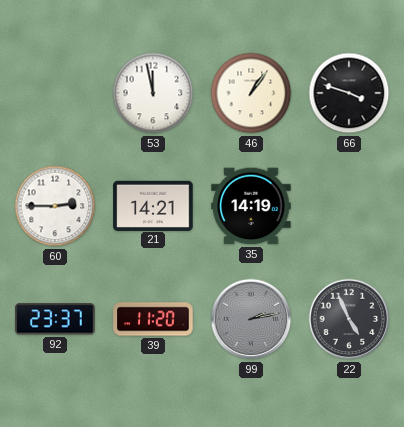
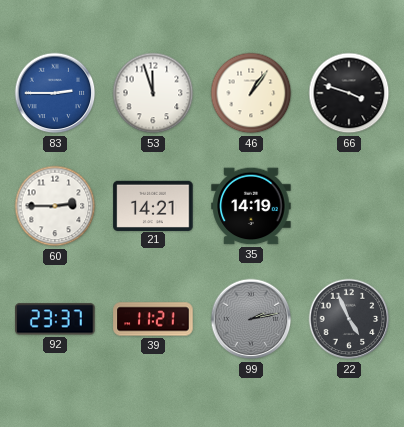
83: none -> 2:45 (55, 93)
53: 11:58 -> 11:57 (153, 93)
39: 11:20 -> 11:21 (153, 319)
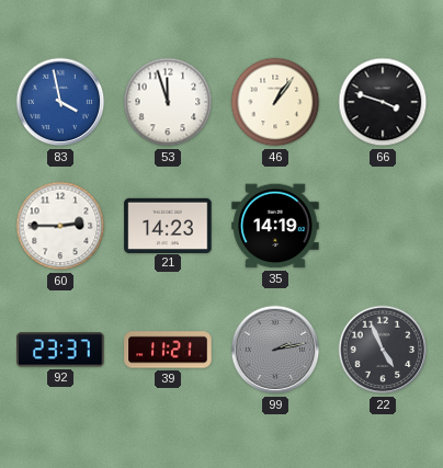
83: 2:45 -> 3:58 (60, 102)
21: 14:21 -> 14:23 (168, 225)
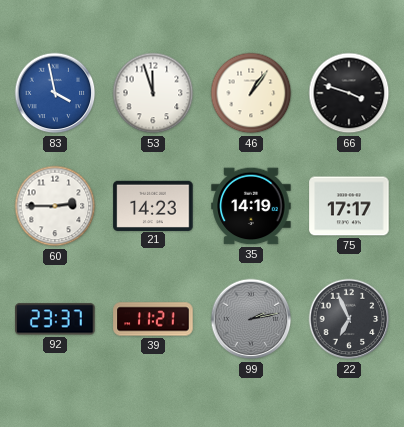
75: none -> 17:17 (349, 206)
22: 4:56 -> 6:56 (349, 319)
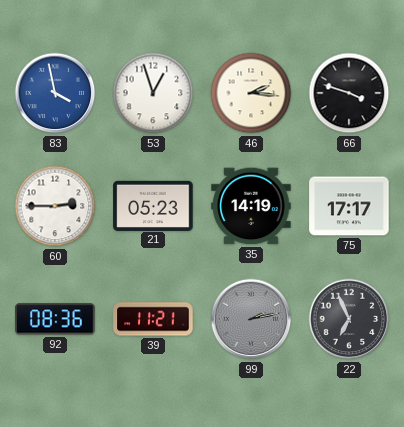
53: 11:57 -> 12:57 (153, 93)
46: 1:06 -> 2:16 (251, 93)
21: 14:23 -> 05:23 (153, 205)
92: 23:37 -> 08:36 (55, 319)
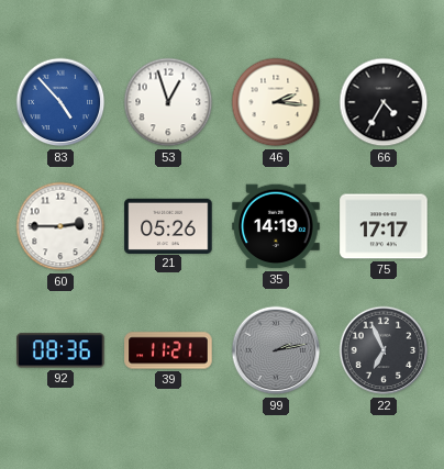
83: 3:58 -> 4:53 (60, 102)
66: 3:48 -> 4:35 (384, 102)
21: 05:23 -> 05:26 (168, 225)
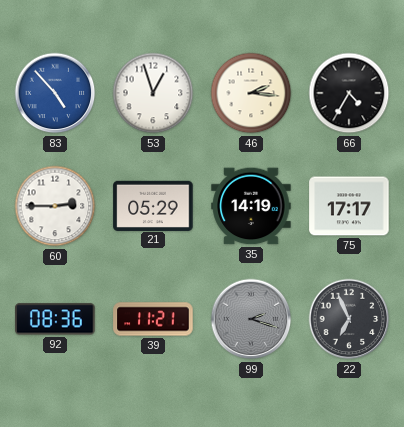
21: 05:26 -> 05:29 (153, 205)
99: 2:13 -> 2:18 (251, 319)
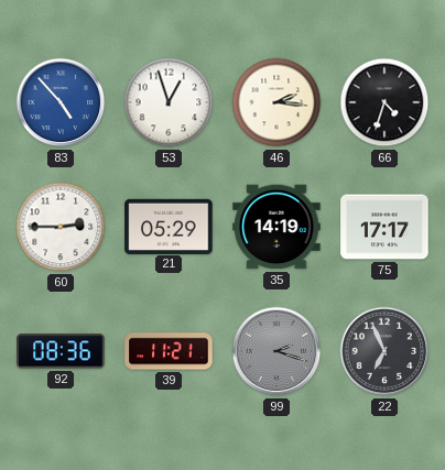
66: 4:35 -> 4:33 (384, 102)
